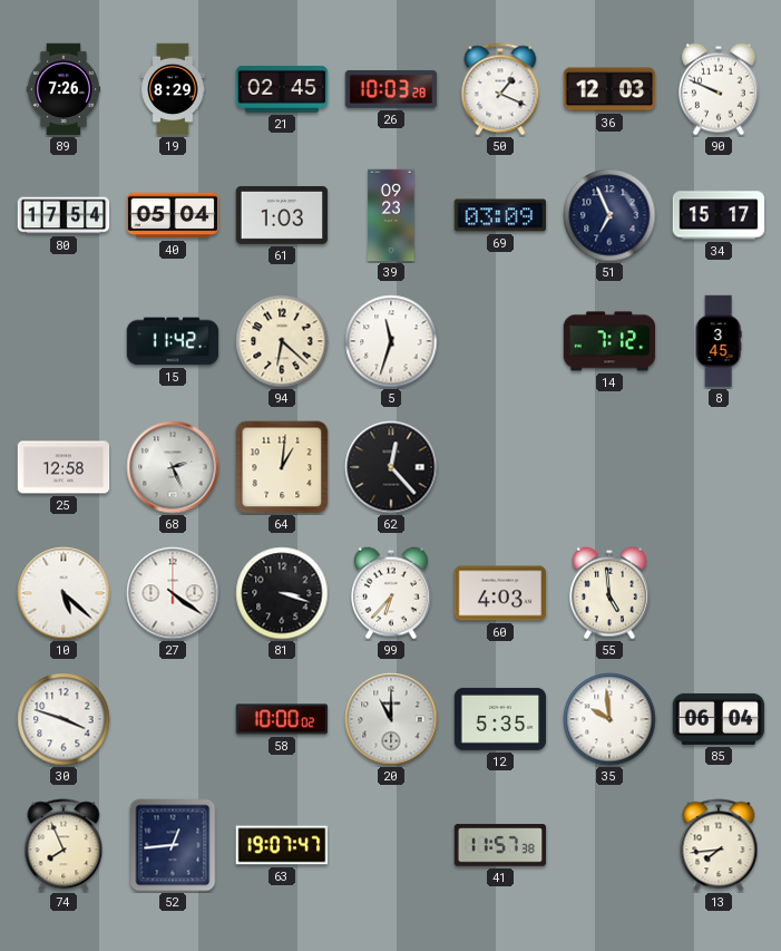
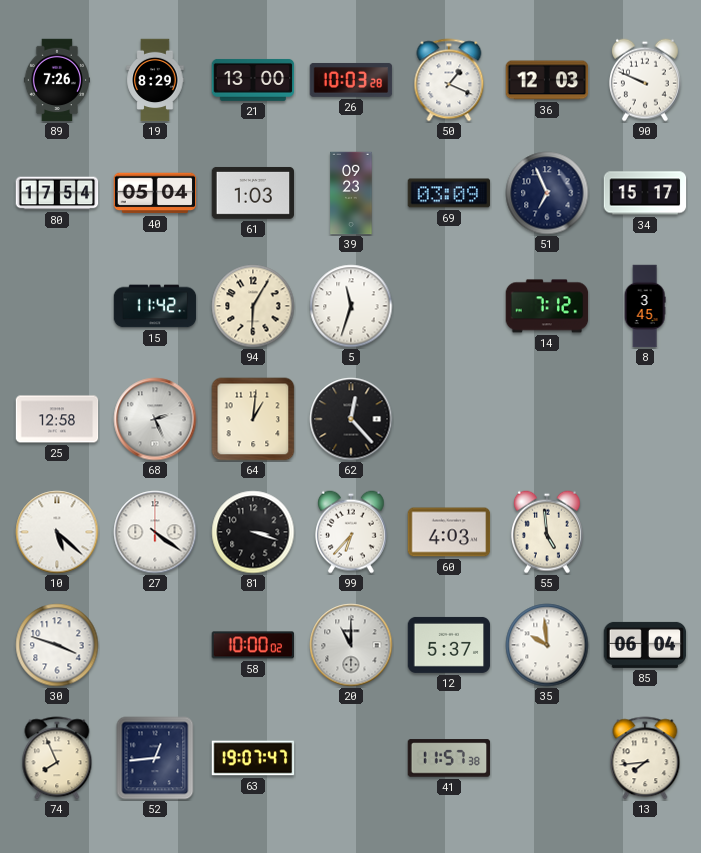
21: 02:45 -> 13:00 (253, 80)
94: 6:22 -> 6:05 (253, 306)
12: 5:35 -> 5:37 (449, 645)
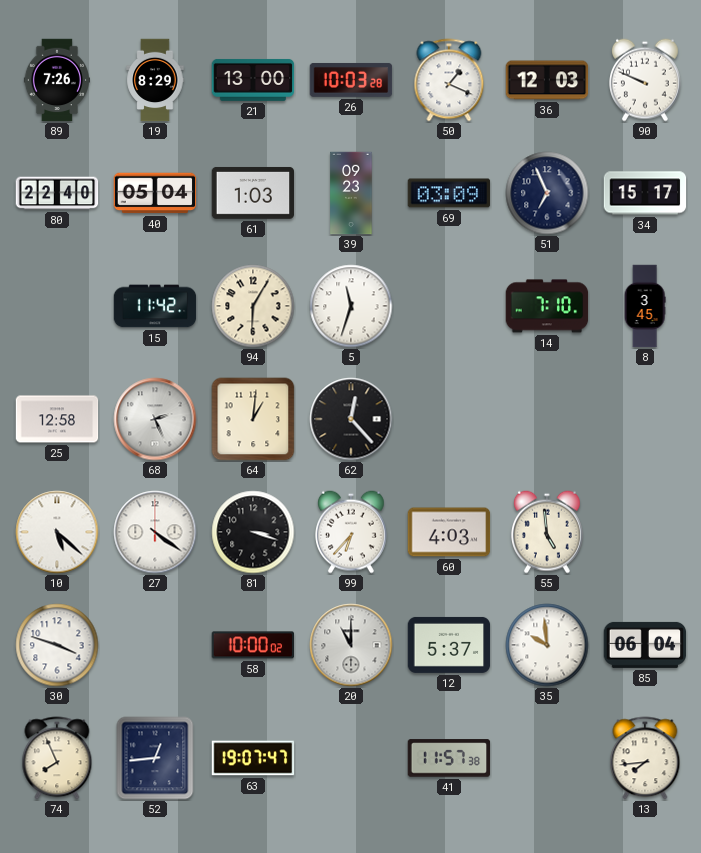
80: 17:54 -> 22:40 (57, 193)
14: 7:12 -> 7:10 (547, 306)
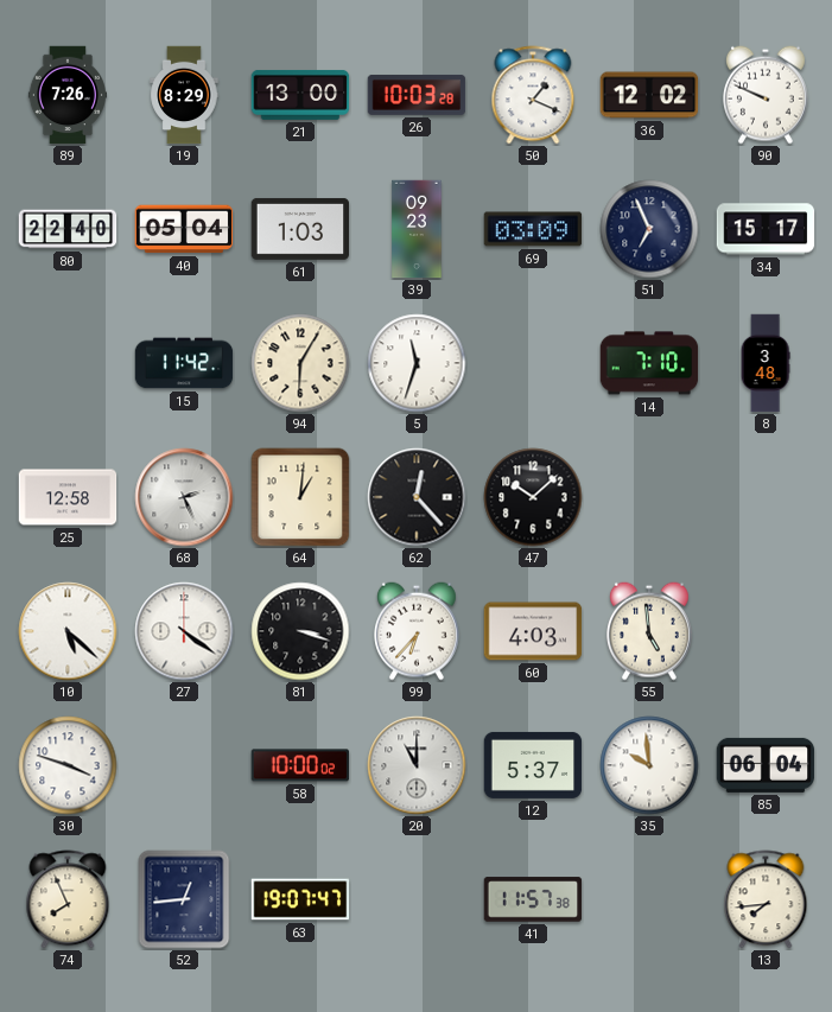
36: 12:03 -> 12:02 (649, 95)
8: 3:45 -> 3:48 (766, 363)
47: none -> 10:08 (533, 497)
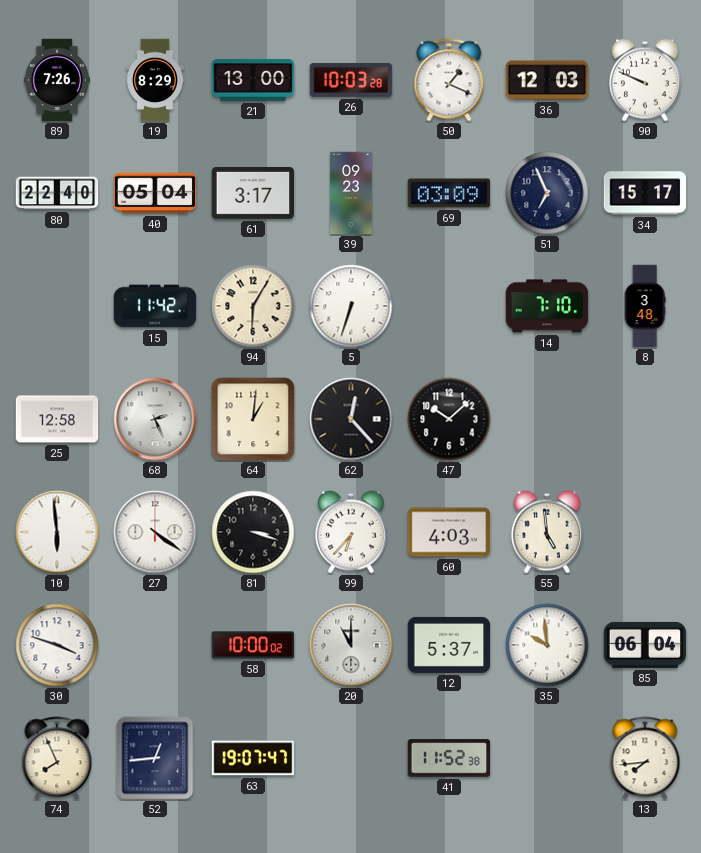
36: 12:02 -> 12:03 (547, 80)
61: 1:03 -> 3:17 (253, 193)
5: 11:33 -> 6:33 (351, 306)
10: 5:22 -> 5:59 (57, 532)
41: 11:57 -> 11:52 (449, 758)
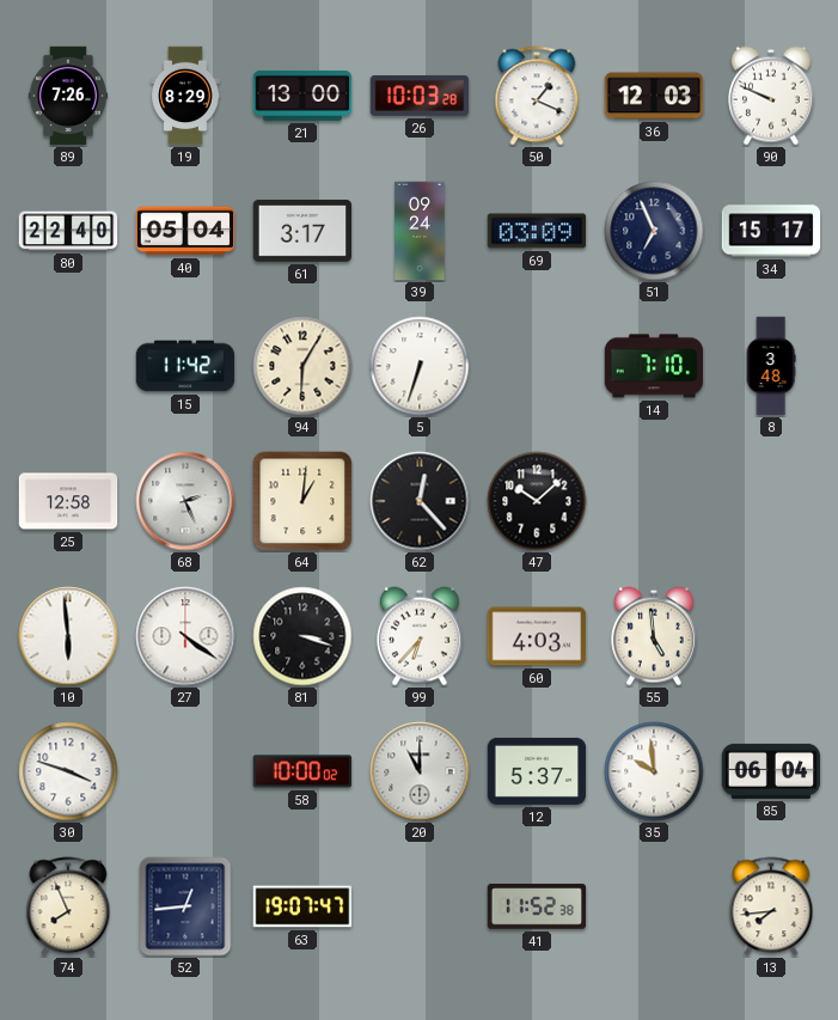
39: 09:23 -> 09:24 (420, 231)
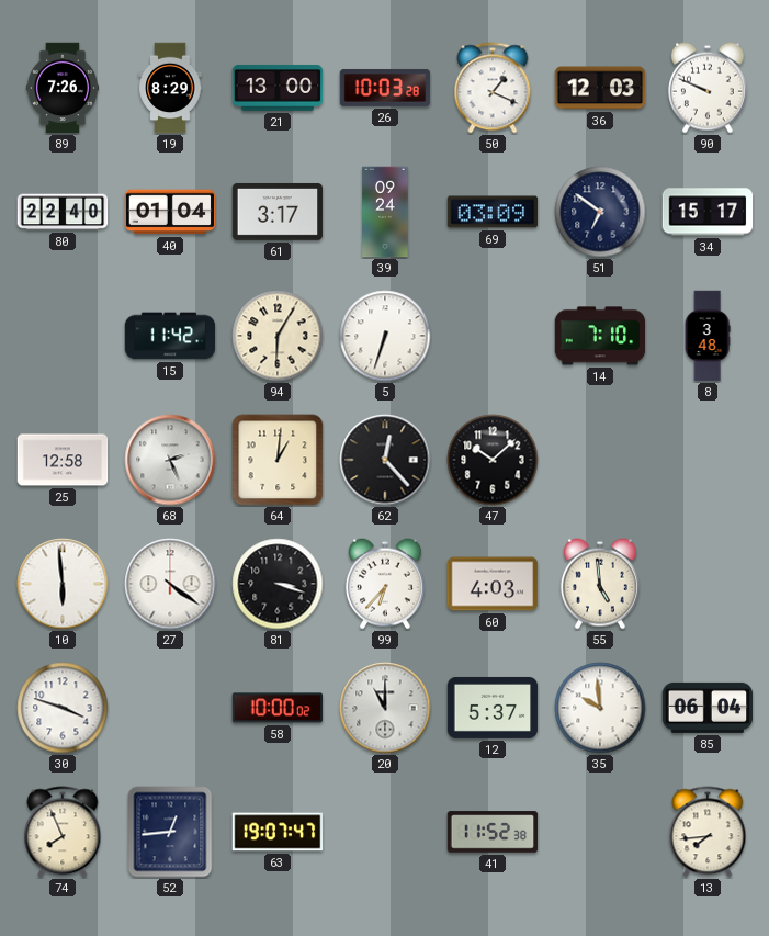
40: 05:04 -> 01:04 (170, 212)
51: 6:56 -> 6:51 (600, 212)
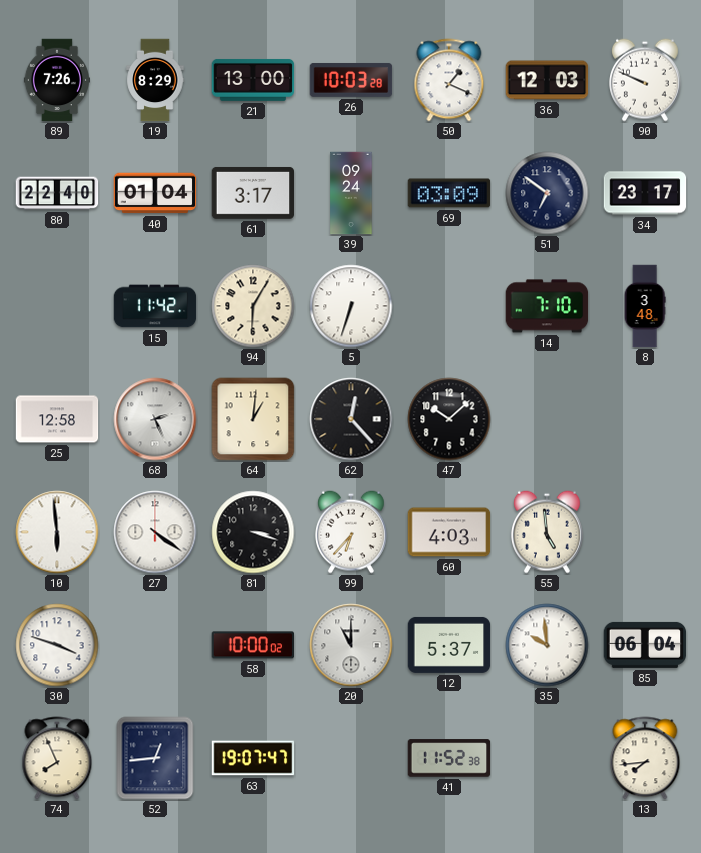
34: 15:17 -> 23:17 (645, 193)
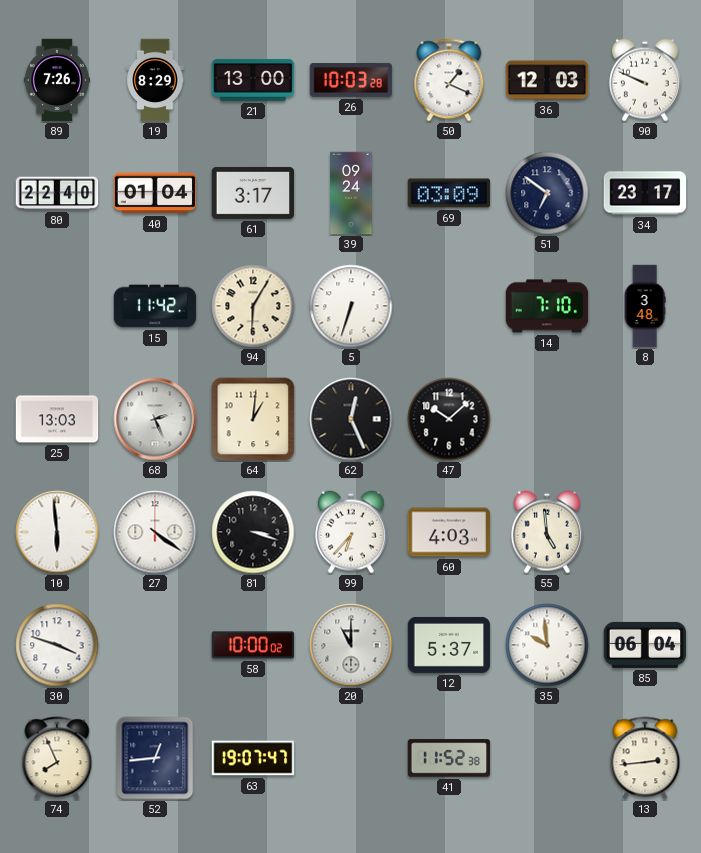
25: 12:58 -> 13:03 (57, 419)
62: 12:23 -> 12:26 (351, 419)
13: 7:44 -> 2:44 (645, 758)
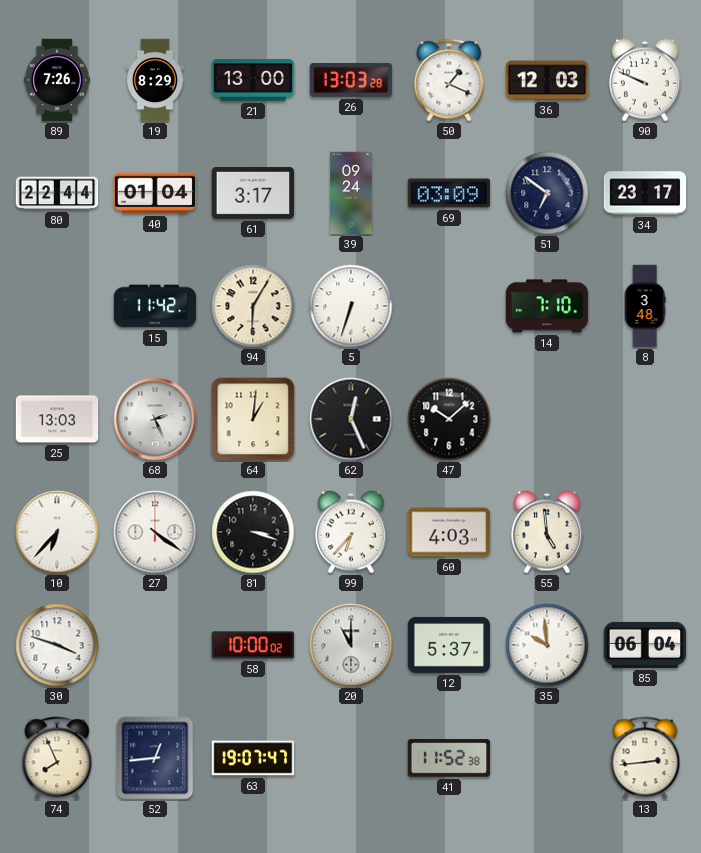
26: 10:03 -> 13:03 (351, 80)
80: 22:40 -> 22:44 (57, 193)
10: 5:59 -> 6:37 (57, 532)
